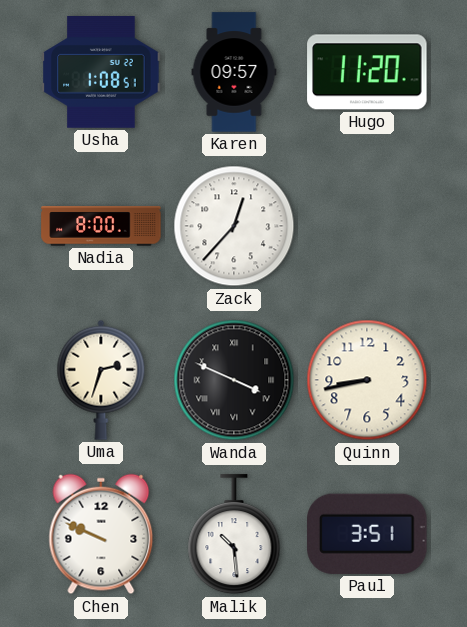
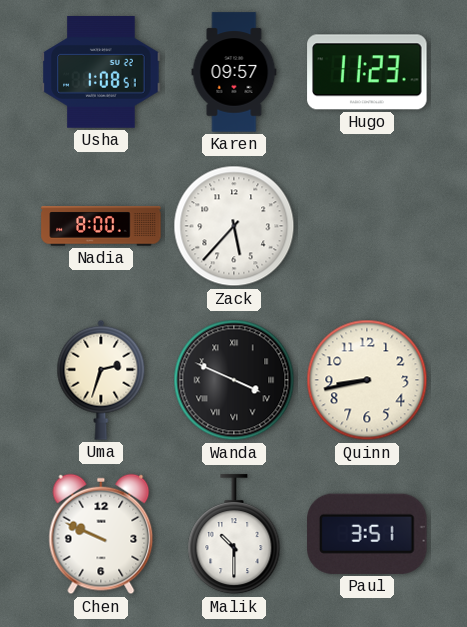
Hugo: 11:20 -> 11:23 (367, 72)
Zack: 12:37 -> 5:37 (234, 226)
Malik: 10:29 -> 10:30 (234, 535)
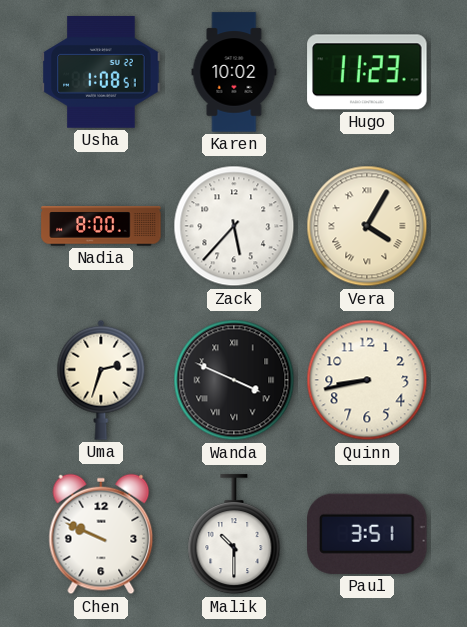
Karen: 09:57 -> 10:02 (234, 72)
Vera: none -> 4:05 (367, 226)
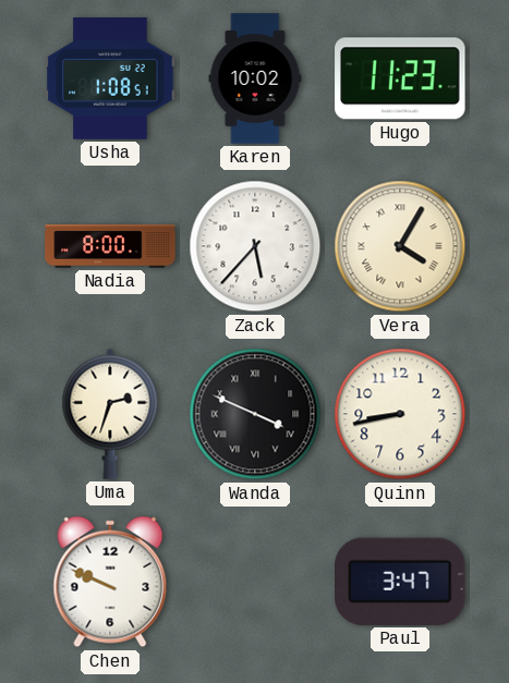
Malik: 10:30 -> none (234, 535)
Paul: 3:51 -> 3:47 (400, 582)
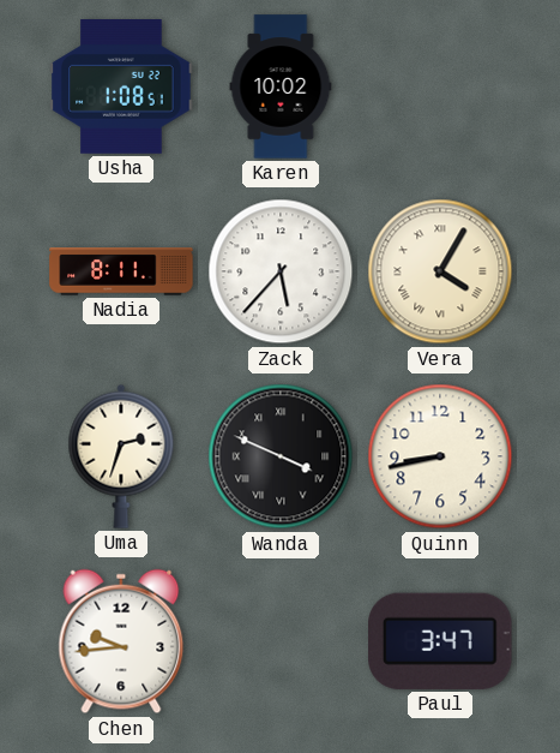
Hugo: 11:23 -> none (400, 78)
Nadia: 8:00 -> 8:11 (121, 271)
Chen: 9:49 -> 9:44 (121, 641)
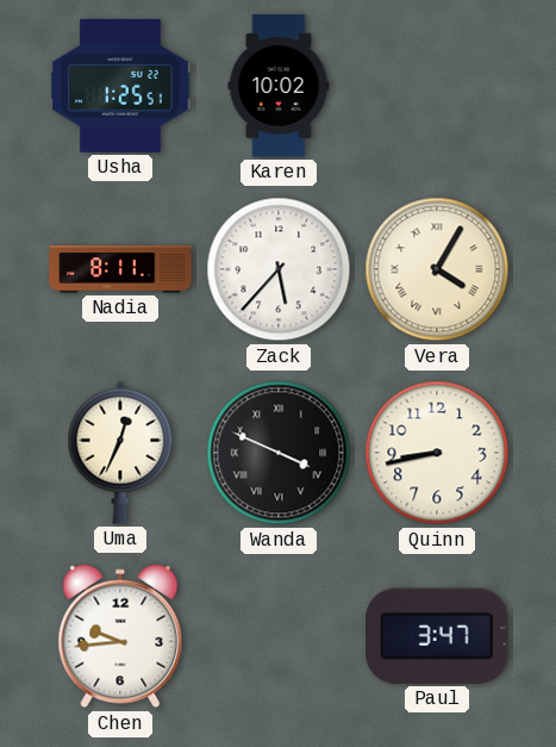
Usha: 1:08 -> 1:25 (120, 87)
Uma: 2:33 -> 12:34 (120, 453)
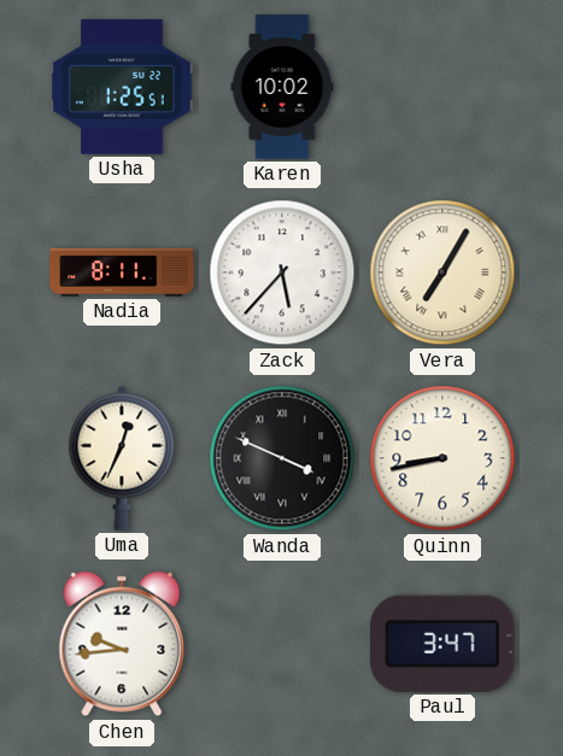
Vera: 4:05 -> 7:05 (442, 272)
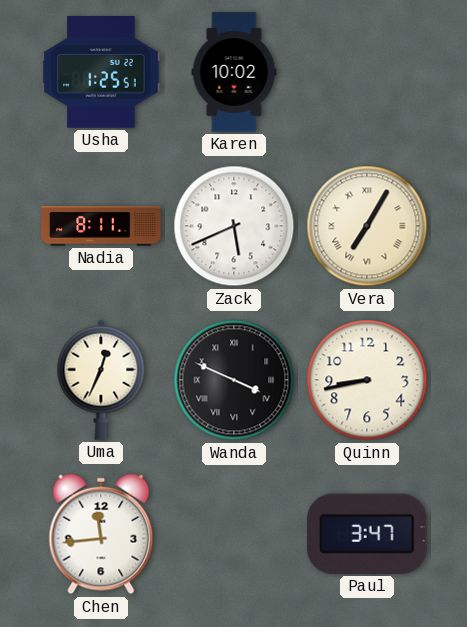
Zack: 5:37 -> 5:41 (234, 226)
Chen: 9:44 -> 11:44 (101, 534)
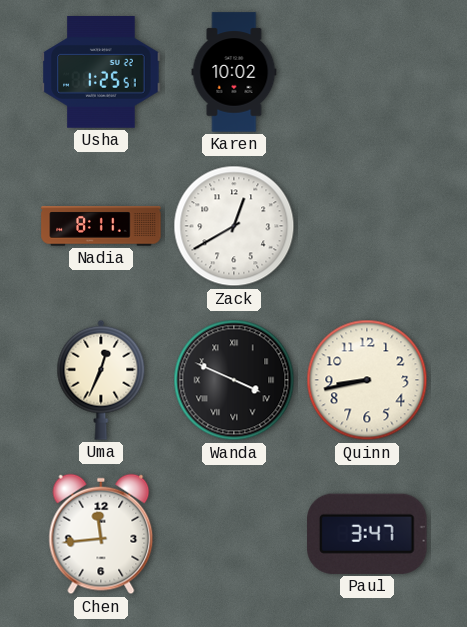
Zack: 5:41 -> 12:40 (234, 226)
Vera: 7:05 -> none (367, 226)
